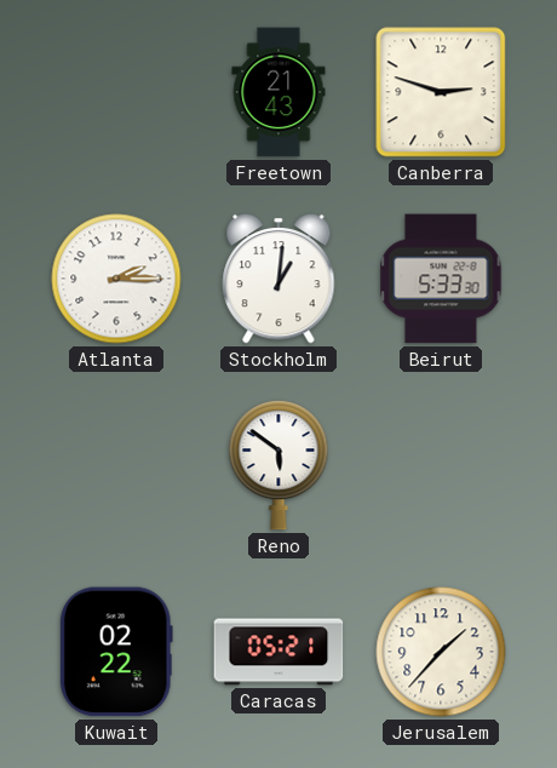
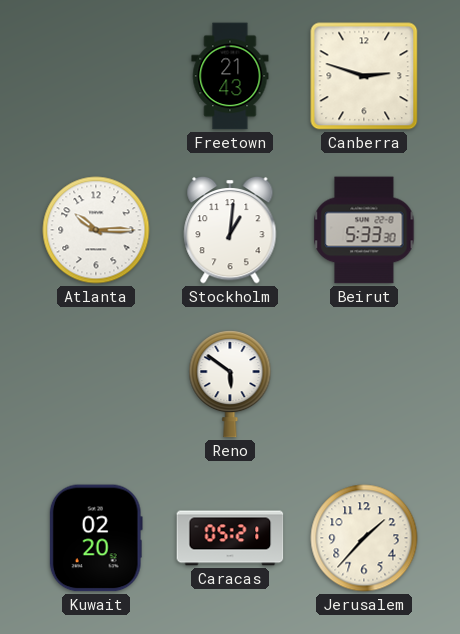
Atlanta: 2:15 -> 10:15 (96, 230)
Kuwait: 02:22 -> 02:20 (96, 538)
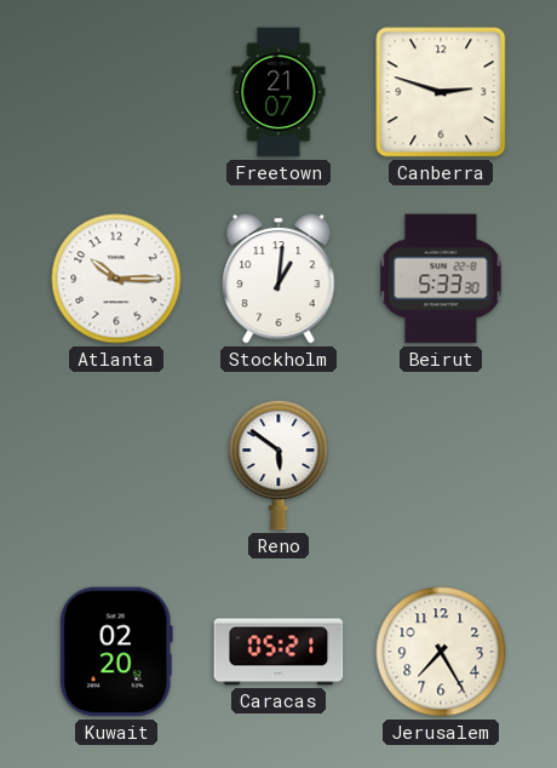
Freetown: 21:43 -> 21:07 (278, 92)
Jerusalem: 1:37 -> 7:25 (441, 652)
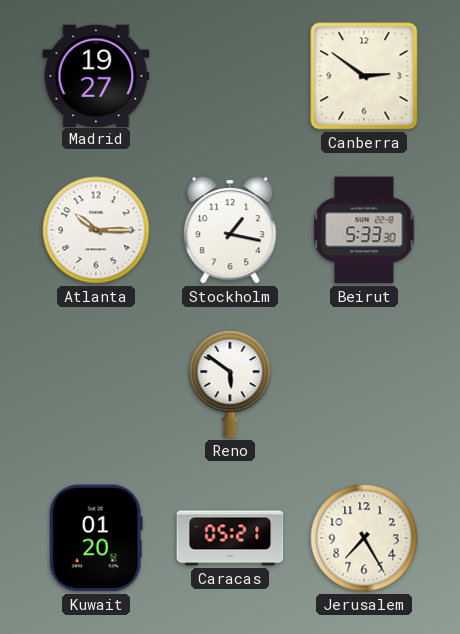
Madrid: none -> 19:27 (96, 75)
Freetown: 21:07 -> none (278, 92)
Canberra: 2:48 -> 2:51 (364, 76)
Stockholm: 1:01 -> 1:17 (230, 230)
Kuwait: 02:20 -> 01:20 (96, 538)
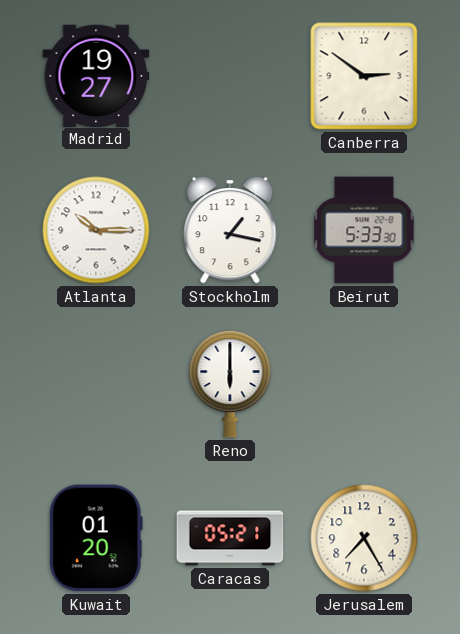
Reno: 5:51 -> 6:00 (230, 385)
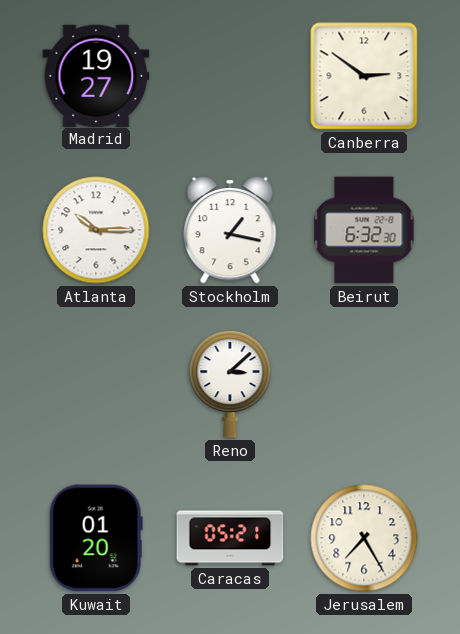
Beirut: 5:33 -> 6:32 (364, 230)
Reno: 6:00 -> 3:08 (230, 385)
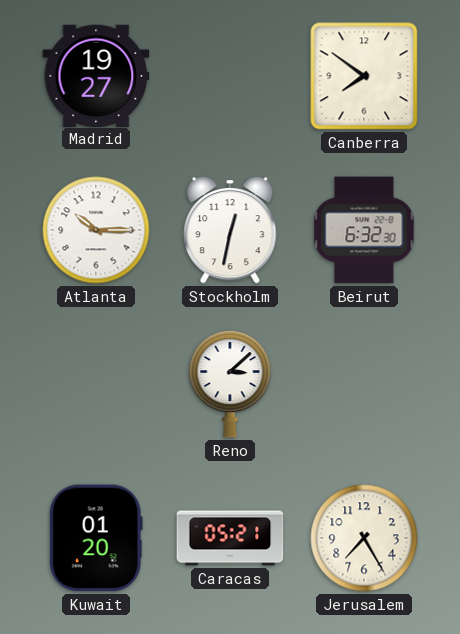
Canberra: 2:51 -> 7:51 (364, 76)
Stockholm: 1:17 -> 12:32 (230, 230)
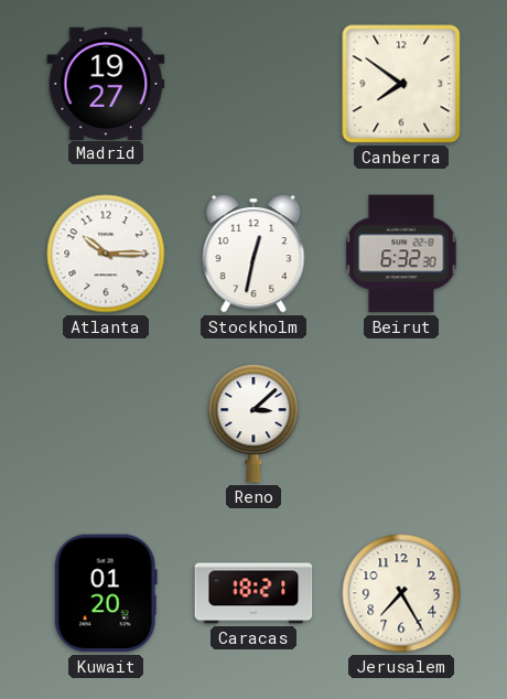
Caracas: 05:21 -> 18:21 (253, 593)
